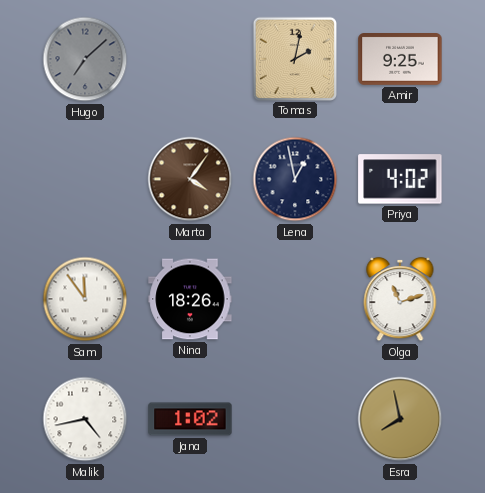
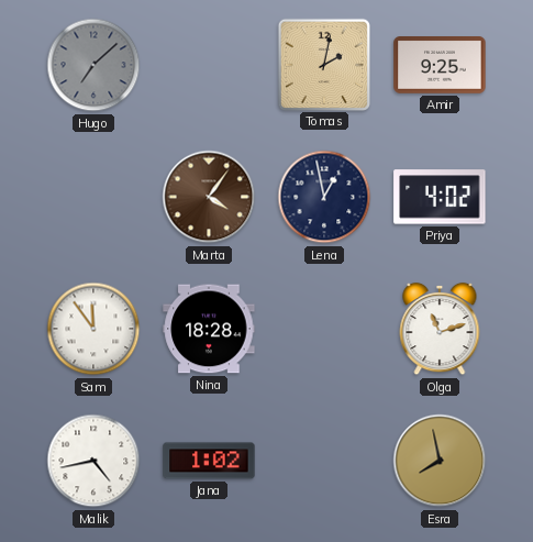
Nina: 18:26 -> 18:28 (209, 329)
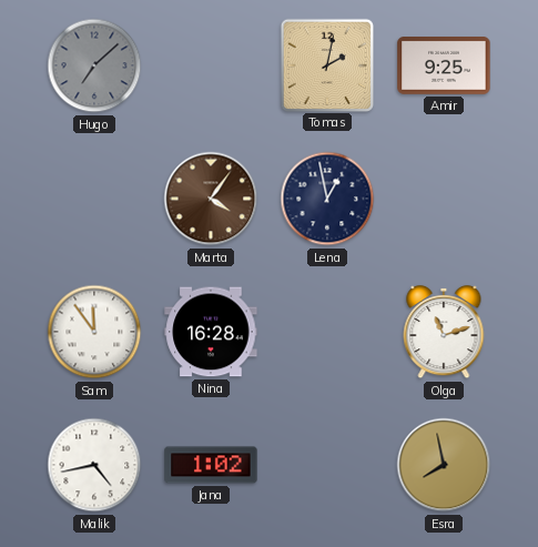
Priya: 4:02 -> none (440, 197)
Nina: 18:28 -> 16:28 (211, 332)
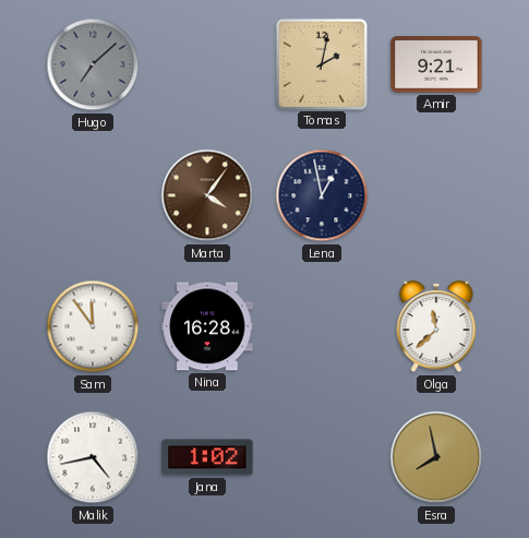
Amir: 9:25 -> 9:21 (436, 65)
Olga: 11:12 -> 11:38 (436, 326)
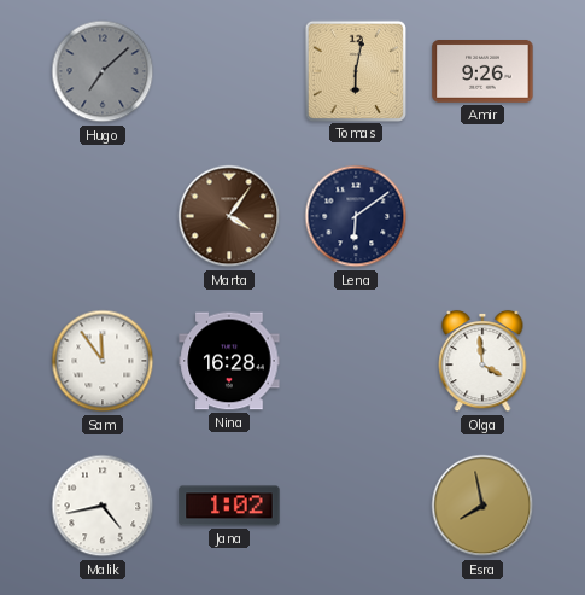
Tomas: 2:02 -> 6:02 (355, 70)
Amir: 9:21 -> 9:26 (482, 72)
Lena: 12:58 -> 6:09 (356, 216)
Olga: 11:38 -> 3:59 (482, 361)
